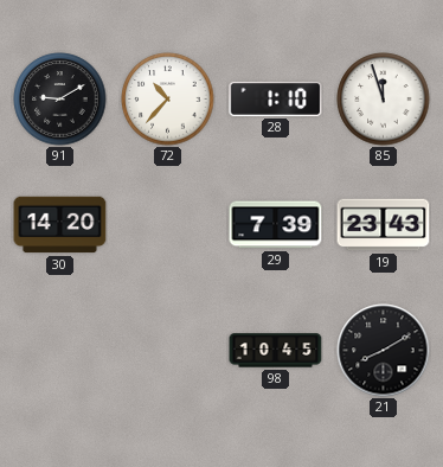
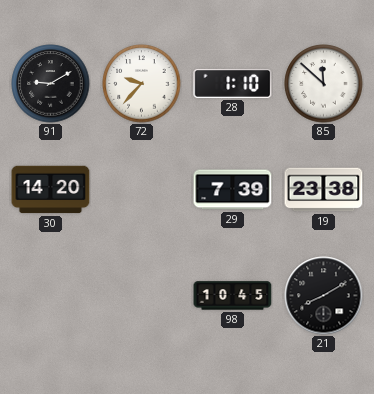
72: 10:37 -> 9:37 (142, 84)
85: 11:57 -> 11:52 (324, 84)
19: 23:43 -> 23:38 (324, 190)
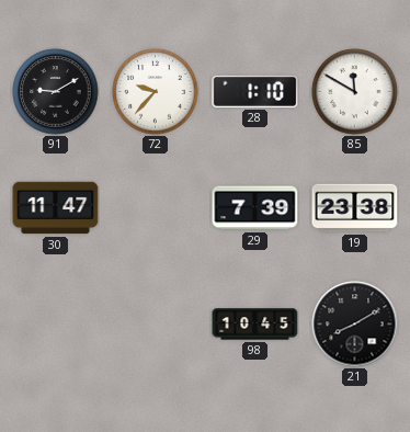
85: 11:52 -> 11:50 (355, 92)
30: 14:20 -> 11:47 (56, 208)
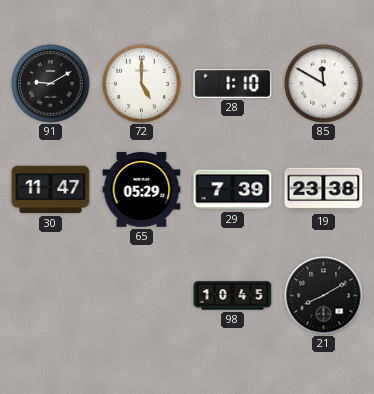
72: 9:37 -> 5:00 (142, 84)
65: none -> 05:29 (142, 190)
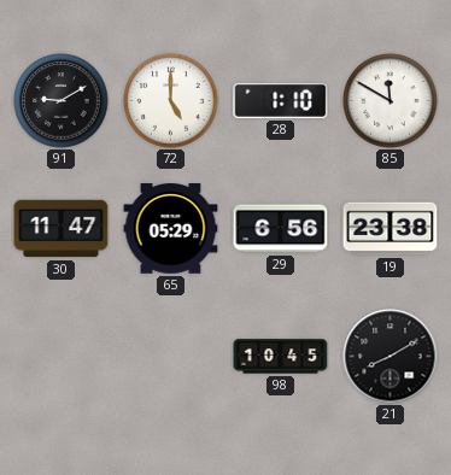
29: 7:39 -> 6:56 (281, 229)
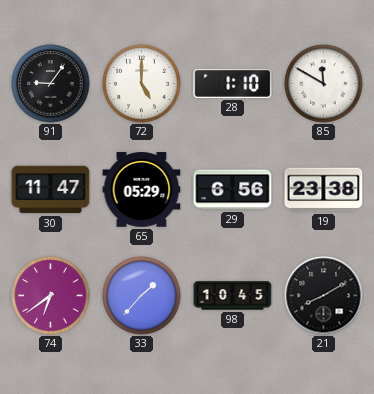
91: 9:10 -> 9:06 (51, 84)
74: none -> 6:39 (51, 296)
33: none -> 1:37 (142, 296)
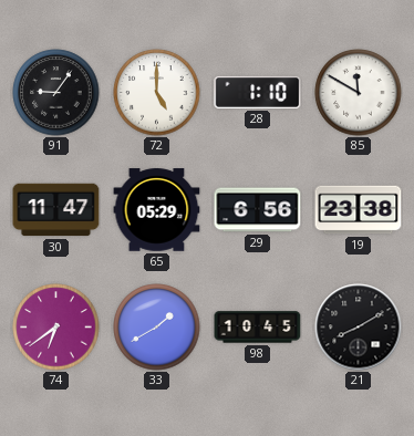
33: 1:37 -> 1:40 (157, 328)
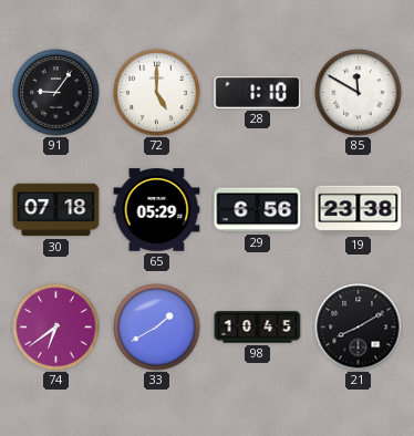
30: 11:47 -> 07:18 (56, 210)
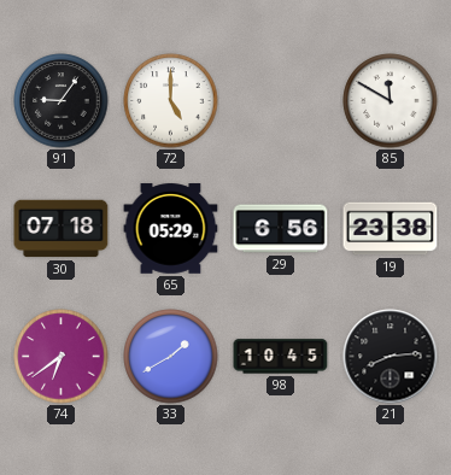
28: 1:10 -> none (258, 92)
21: 8:10 -> 8:14 (391, 357)
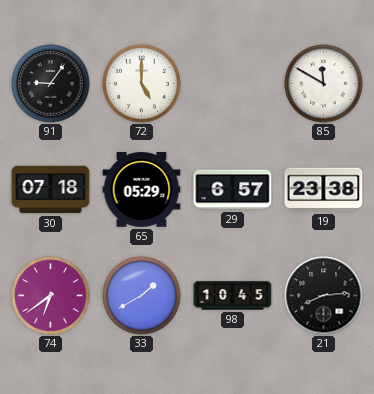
29: 6:56 -> 6:57 (233, 190)
